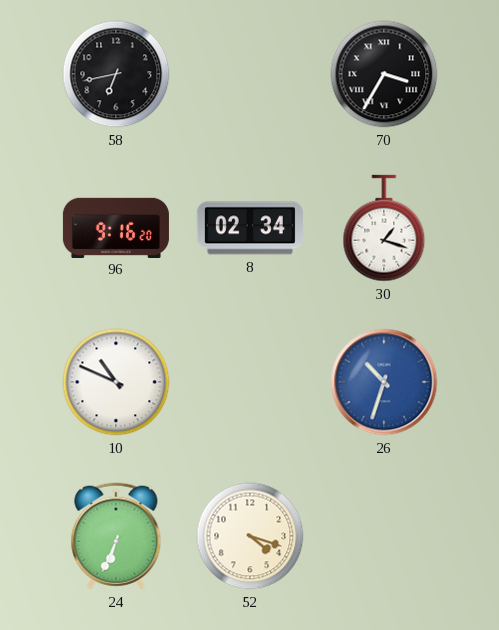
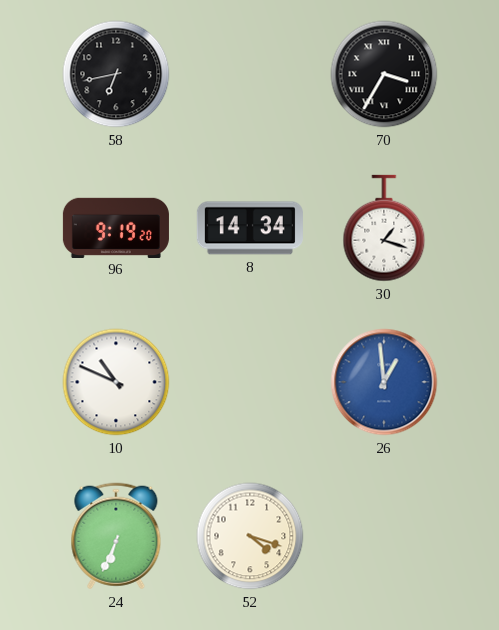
96: 9:16 -> 9:19 (116, 227)
8: 02:34 -> 14:34 (250, 228)
26: 10:33 -> 12:59 (384, 382)
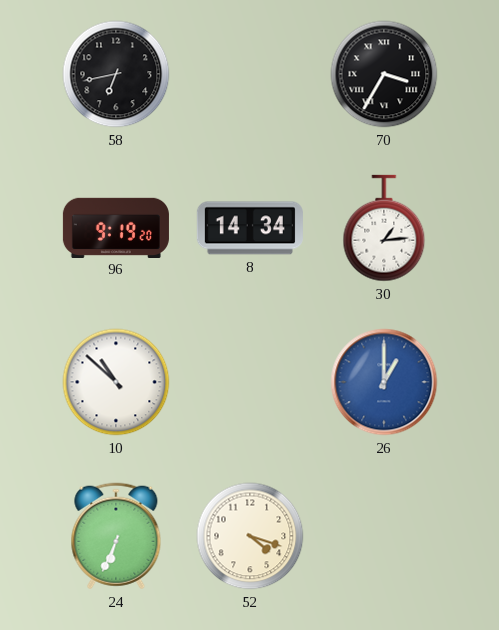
30: 1:18 -> 1:14 (384, 228)
10: 10:49 -> 10:52 (116, 382)
26: 12:59 -> 1:00 (384, 382)
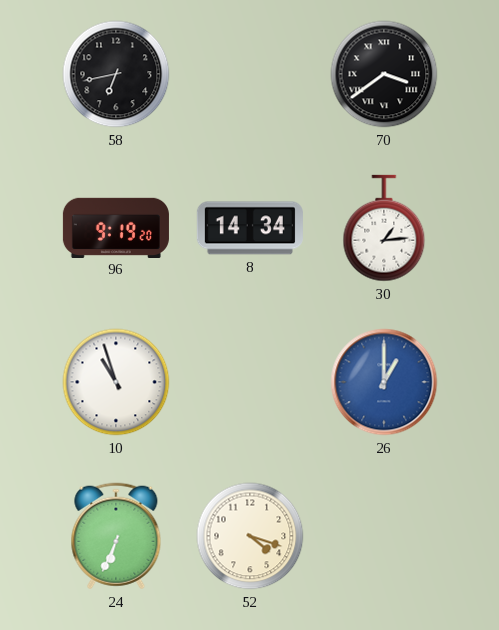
70: 3:35 -> 3:39 (384, 74)
10: 10:52 -> 10:57 (116, 382)
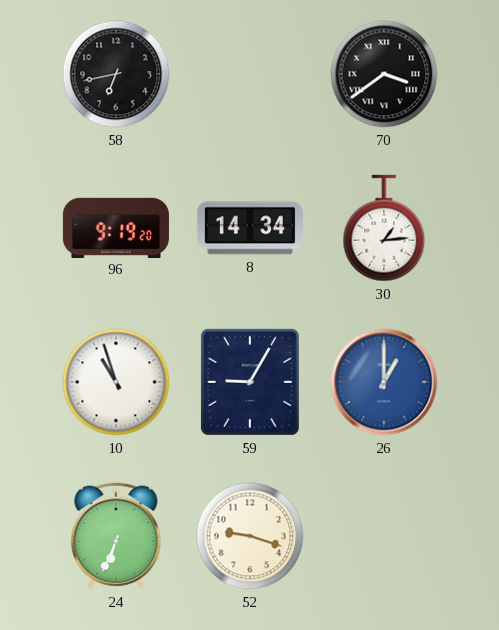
59: none -> 9:05 (250, 382)
52: 4:18 -> 9:18 (250, 536)
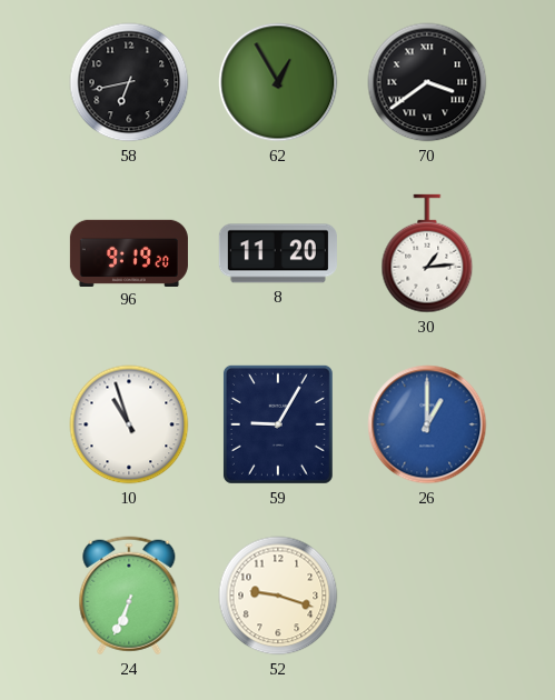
62: none -> 12:55 (278, 82)
8: 14:34 -> 11:20 (278, 253)
